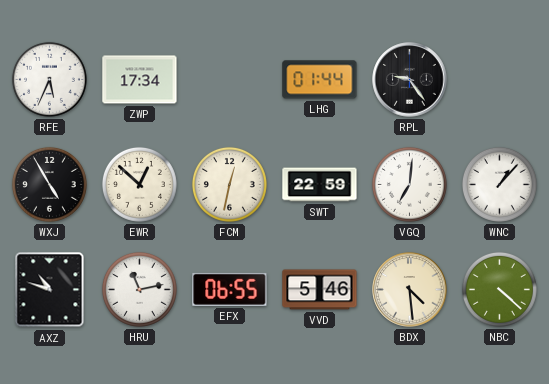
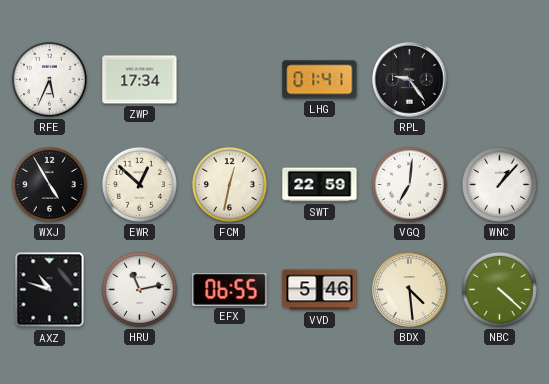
LHG: 01:44 -> 01:41 (320, 80)
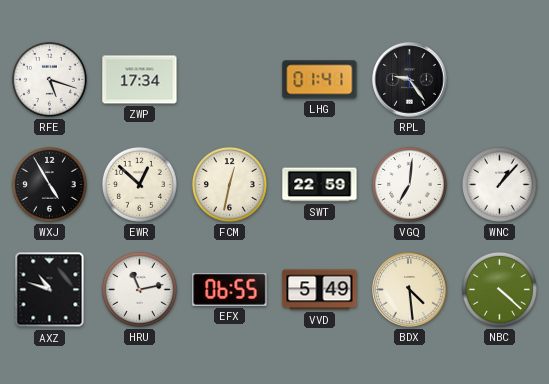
RFE: 5:34 -> 5:18 (49, 79)
VVD: 5:46 -> 5:49 (320, 290)
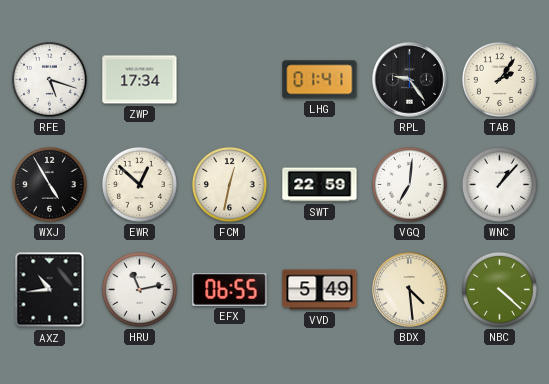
TAB: none -> 2:06 (499, 79)
AXZ: 10:48 -> 10:44 (50, 290)
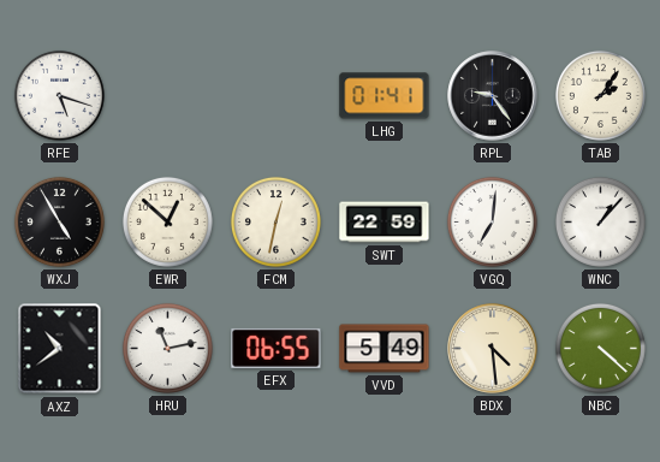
ZWP: 17:34 -> none (140, 80)
AXZ: 10:44 -> 10:39 (60, 349)
